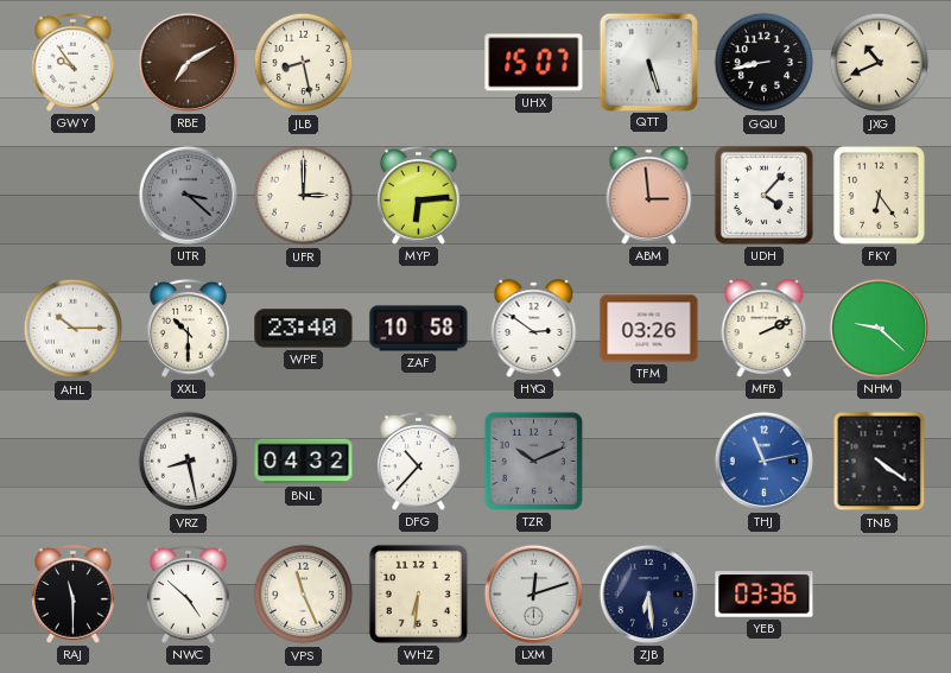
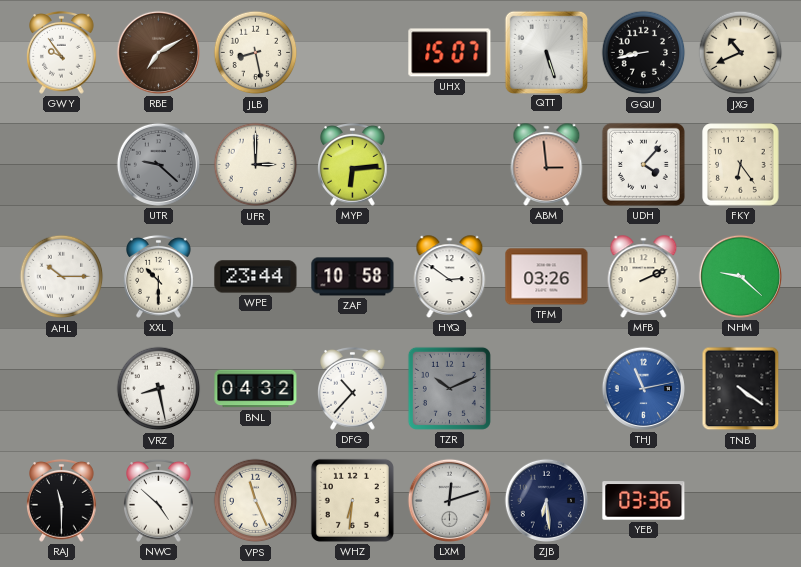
UTR: 3:22 -> 9:22 (158, 164)
WPE: 23:40 -> 23:44 (256, 277)
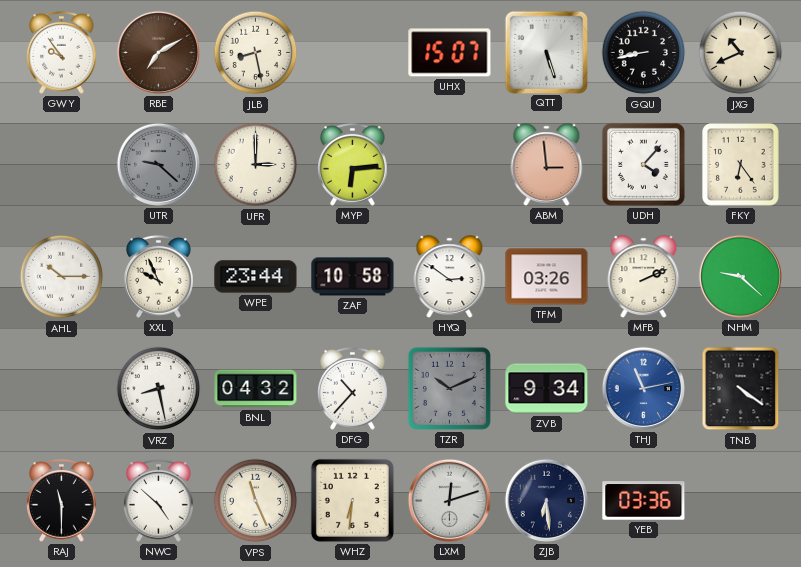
XXL: 10:30 -> 9:56 (159, 276)
ZVB: none -> 9:34 (547, 389)
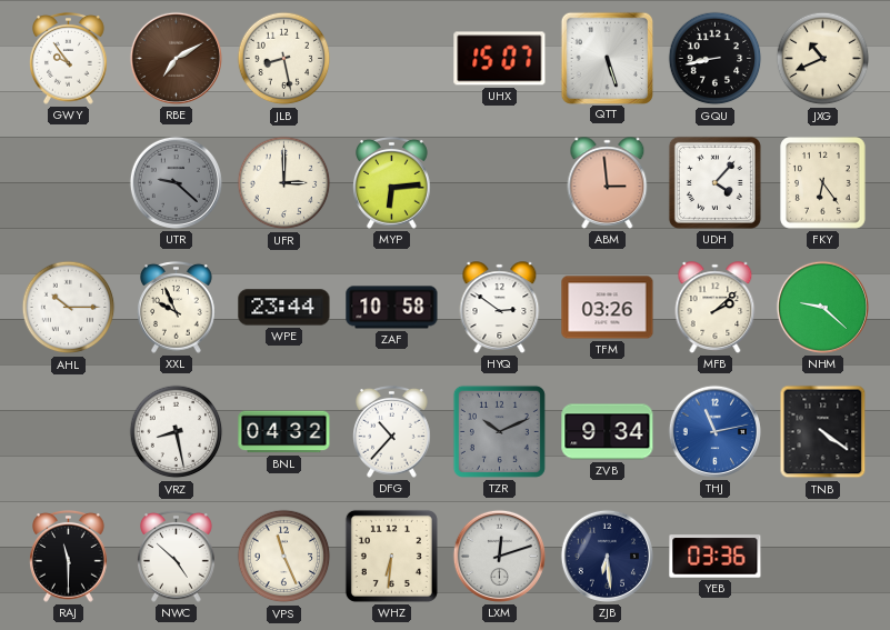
MFB: 2:11 -> 2:08 (716, 308)
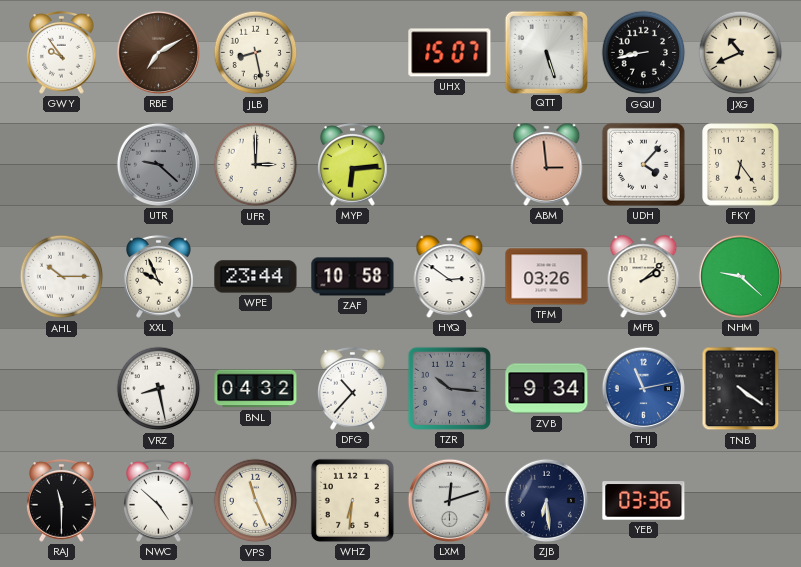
TZR: 10:11 -> 10:16 (449, 388)
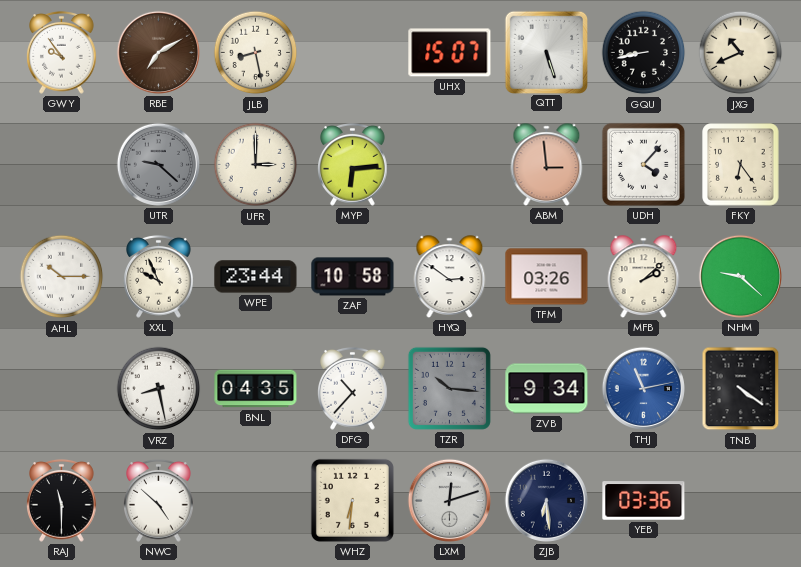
BNL: 04:32 -> 04:35 (256, 389)
VPS: 11:26 -> none (256, 501)
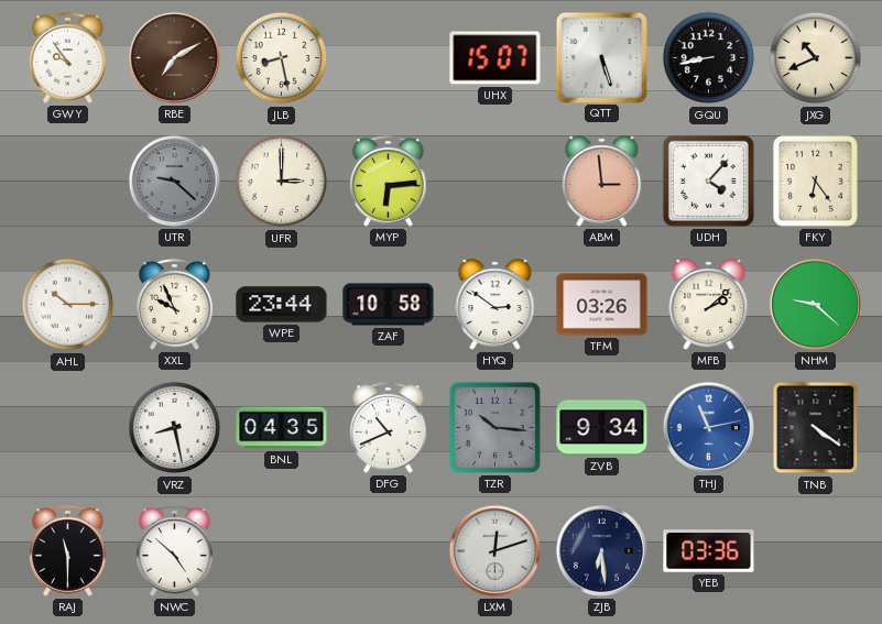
DFG: 10:37 -> 10:41 (389, 427)
WHZ: 6:31 -> none (352, 500)
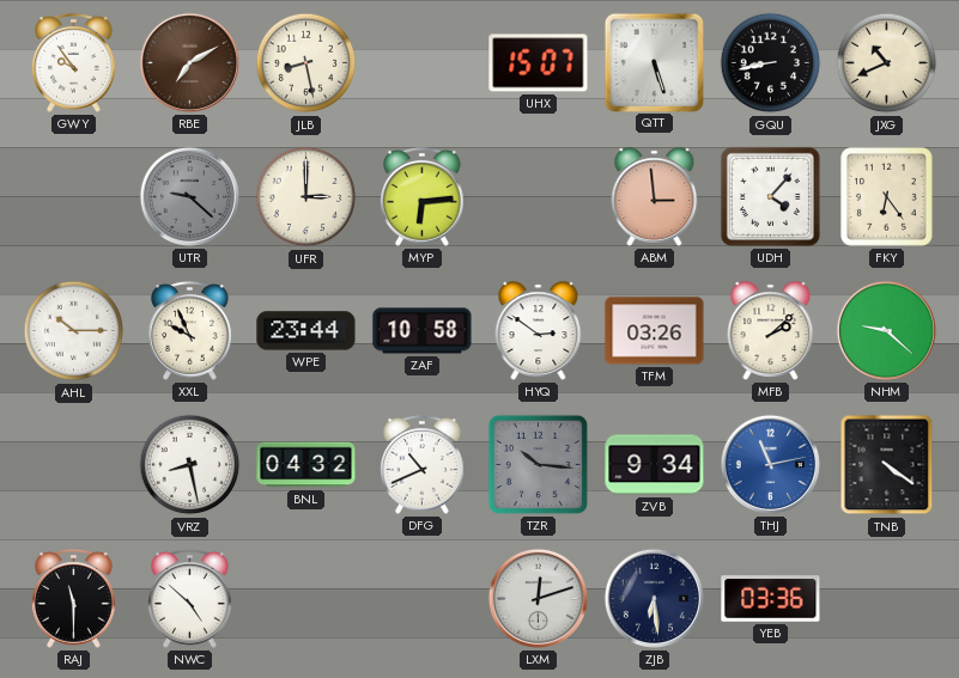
BNL: 04:35 -> 04:32 (306, 465)
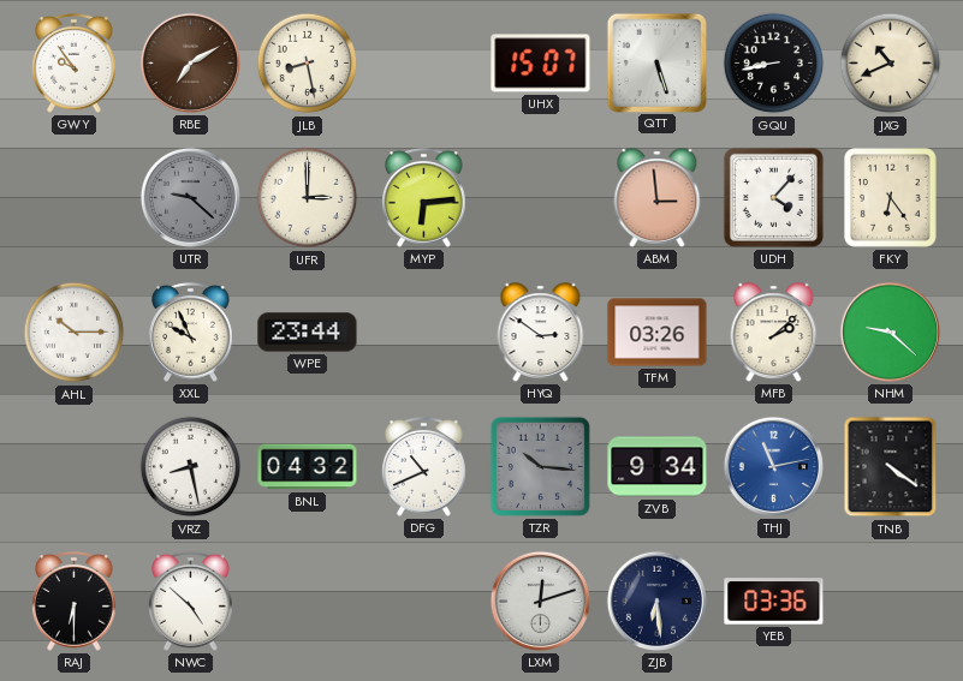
ZAF: 10:58 -> none (423, 331)
RAJ: 11:30 -> 6:30 (75, 601)
